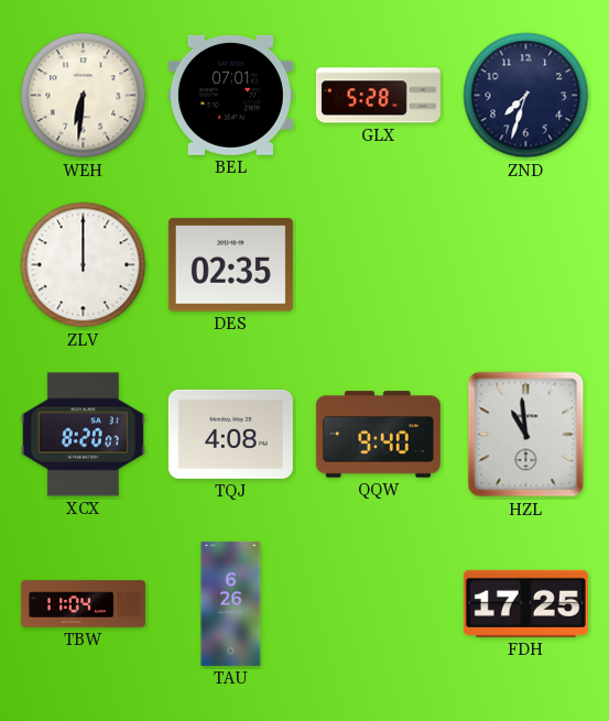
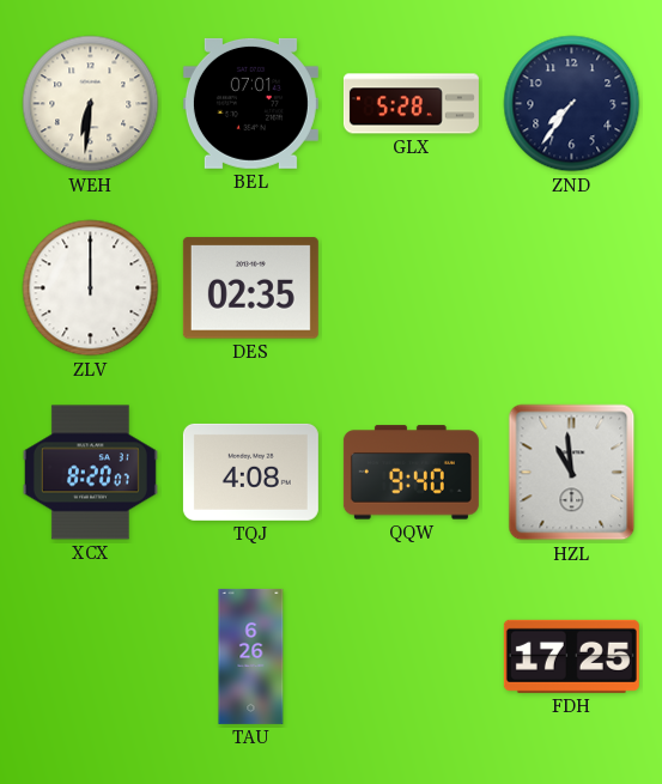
ZND: 7:33 -> 7:36 (572, 104)
TBW: 11:04 -> none (83, 604)
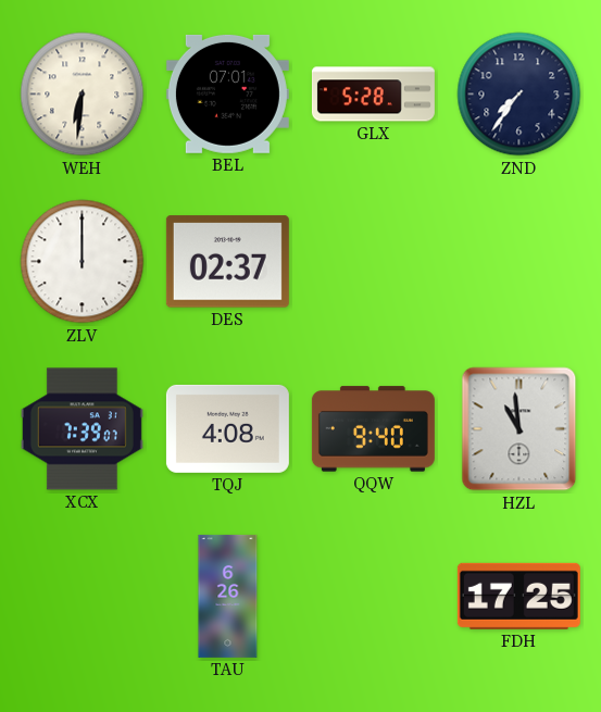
DES: 02:35 -> 02:37 (227, 262)
XCX: 8:20 -> 7:39 (82, 429)
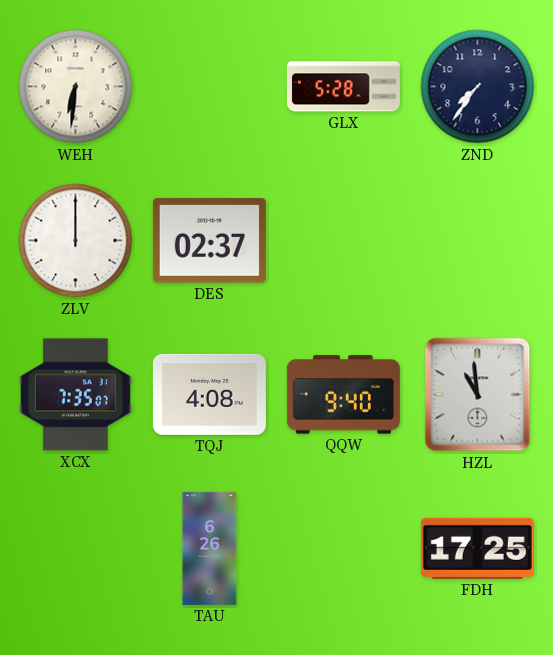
BEL: 07:01 -> none (227, 93)
XCX: 7:39 -> 7:35 (75, 395)
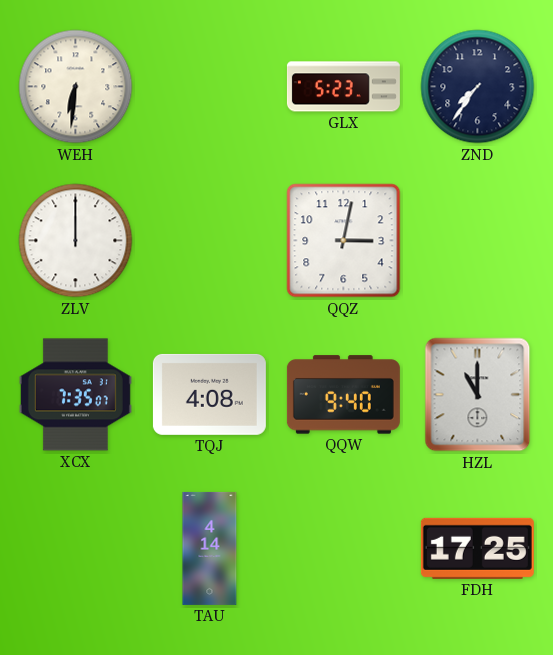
GLX: 5:28 -> 5:23 (343, 87)
DES: 02:37 -> none (209, 241)
QQZ: none -> 3:02 (344, 241)
HZL: 10:59 -> 11:00 (478, 395)
TAU: 6:26 -> 4:14 (210, 548)
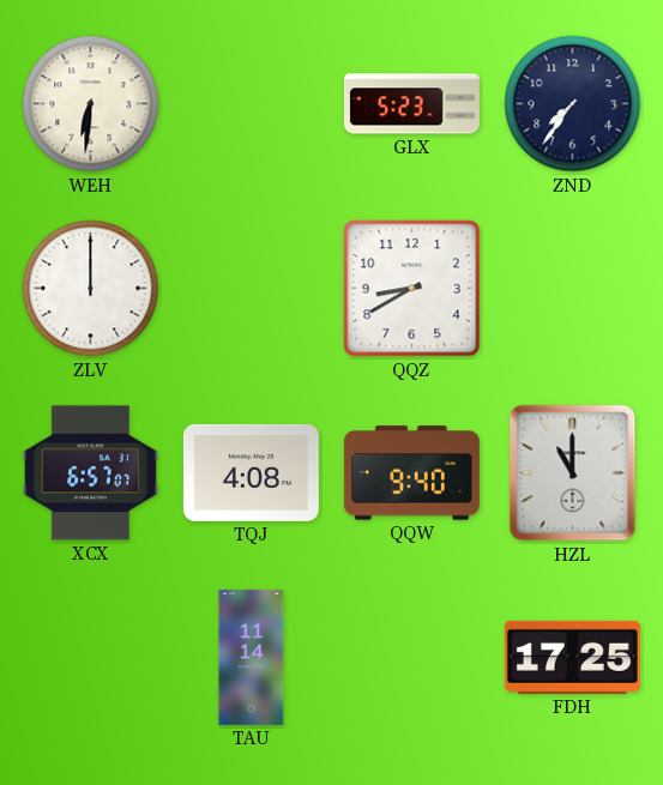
QQZ: 3:02 -> 8:40 (412, 289)
XCX: 7:35 -> 6:57 (90, 473)
TAU: 4:14 -> 11:14 (252, 657)
